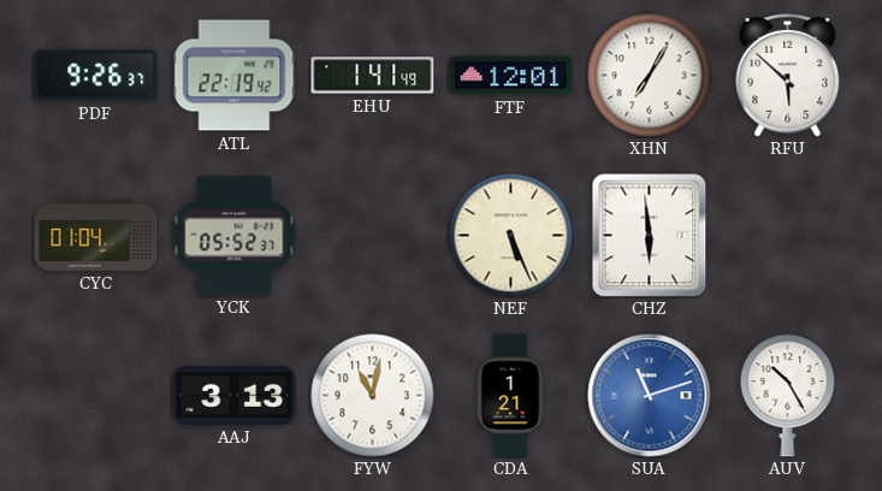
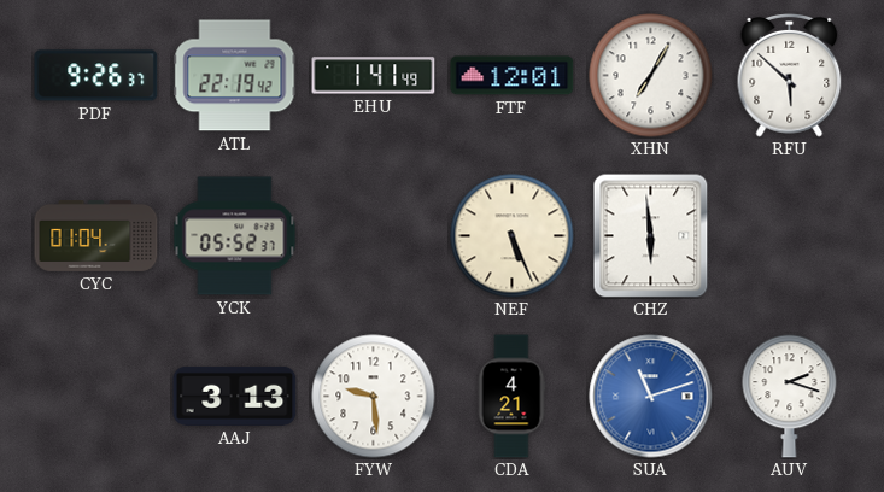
FYW: 11:02 -> 9:29 (374, 397)
CDA: 1:21 -> 4:21 (511, 397)
AUV: 10:25 -> 2:18 (790, 397)
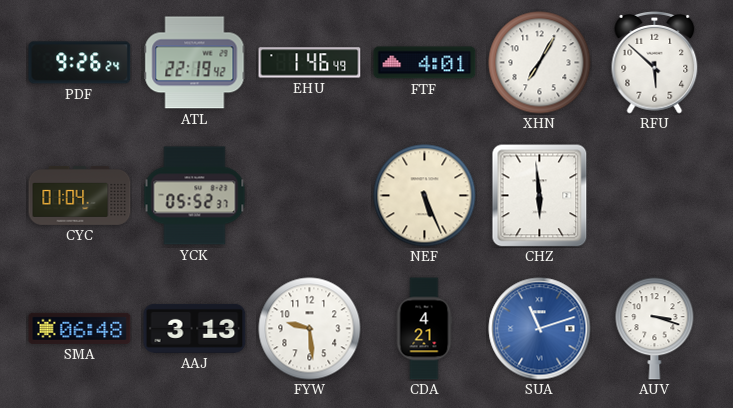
PDF: 9:26:37 -> 9:26:24 (80, 63)
EHU: 1:41 -> 1:46 (310, 63)
FTF: 12:01 -> 4:01 (425, 63)
SMA: none -> 06:48 (80, 328)
AUV: 2:18 -> 3:18 (655, 329)
